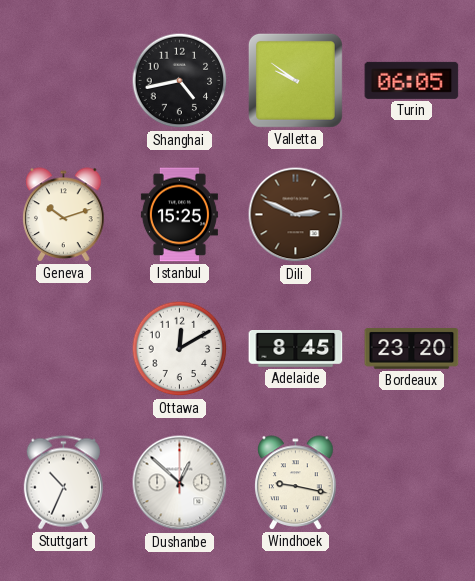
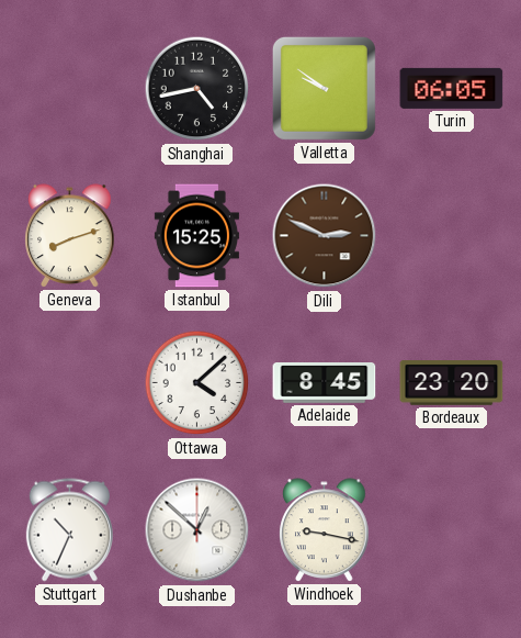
Geneva: 10:12 -> 8:12 (70, 236)
Ottawa: 12:10 -> 4:08 (197, 383)
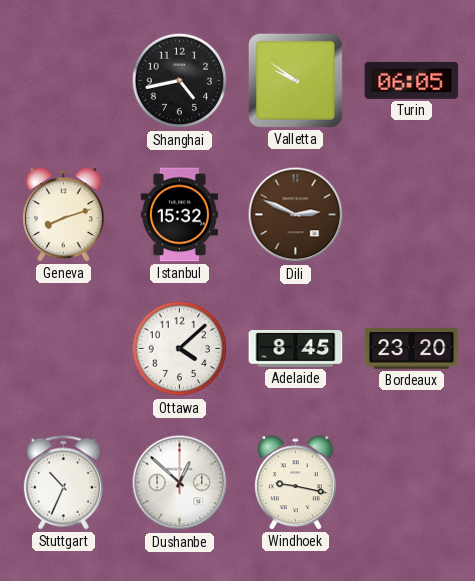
Istanbul: 15:25 -> 15:32 (179, 215)
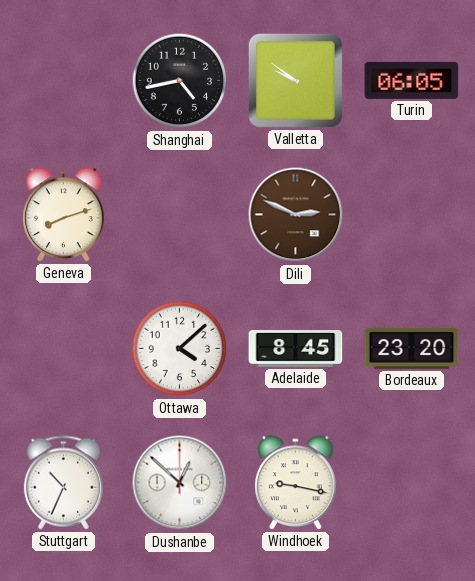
Istanbul: 15:32 -> none (179, 215)
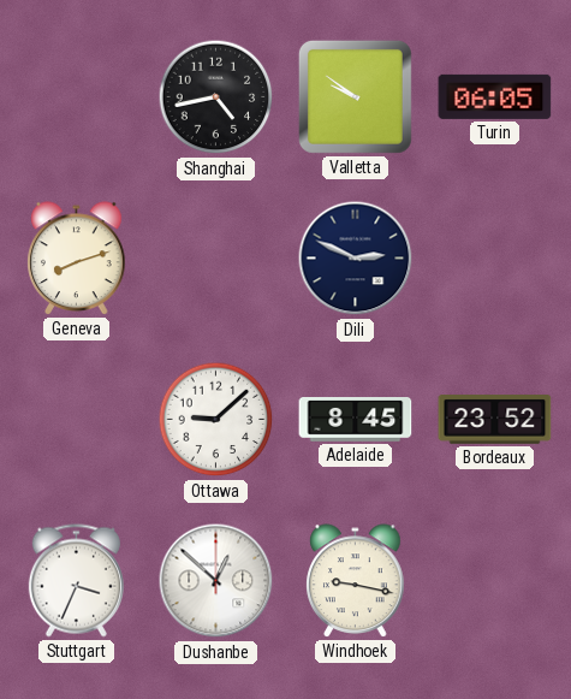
Dili dial: brown -> navy (356, 259)
Ottawa: 4:08 -> 9:08 (216, 420)
Bordeaux: 23:20 -> 23:52 (495, 420)
Stuttgart: 10:34 -> 3:34 (76, 581)
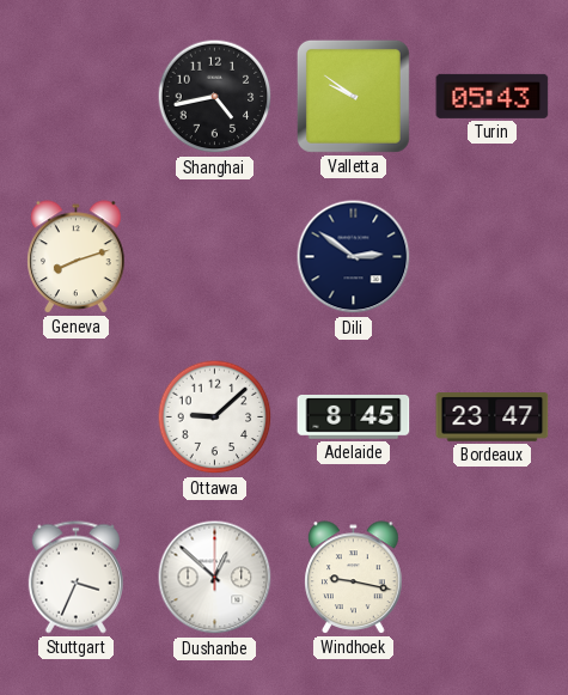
Turin: 06:05 -> 05:43 (493, 96)
Dili: 2:49 -> 2:51 (354, 257)
Bordeaux: 23:52 -> 23:47 (493, 417)
